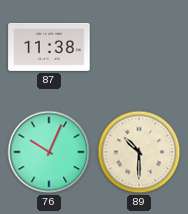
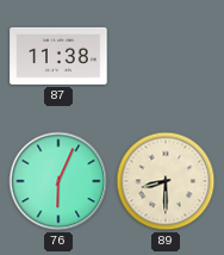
76: 10:04 -> 6:04 (58, 181)
89: 10:30 -> 8:30 (166, 181)
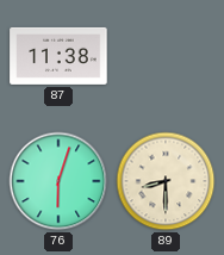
76: 6:04 -> 6:03 (58, 181)
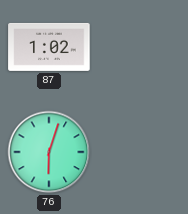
87: 11:38 -> 1:02 (49, 47)
89: 8:30 -> none (166, 181)
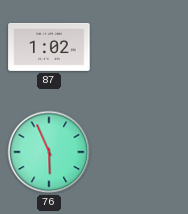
76: 6:03 -> 5:56 (49, 152)
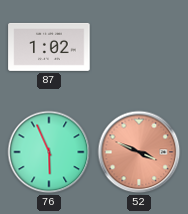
52: none -> 3:49 (139, 152)
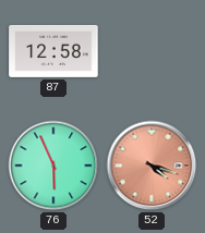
87: 1:02 -> 12:58 (53, 51)
52: 3:49 -> 4:18 (152, 165)
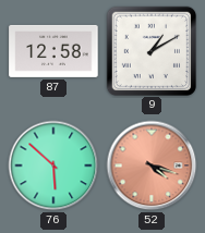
9: none -> 1:10 (150, 50)
76: 5:56 -> 5:52 (53, 165)
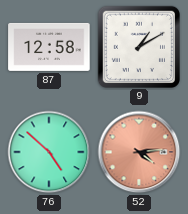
76: 5:52 -> 4:52 (49, 152)
52: 4:18 -> 4:14 (139, 152)
